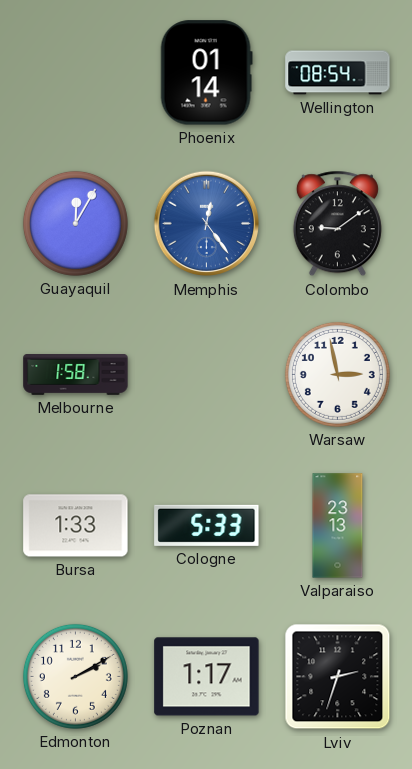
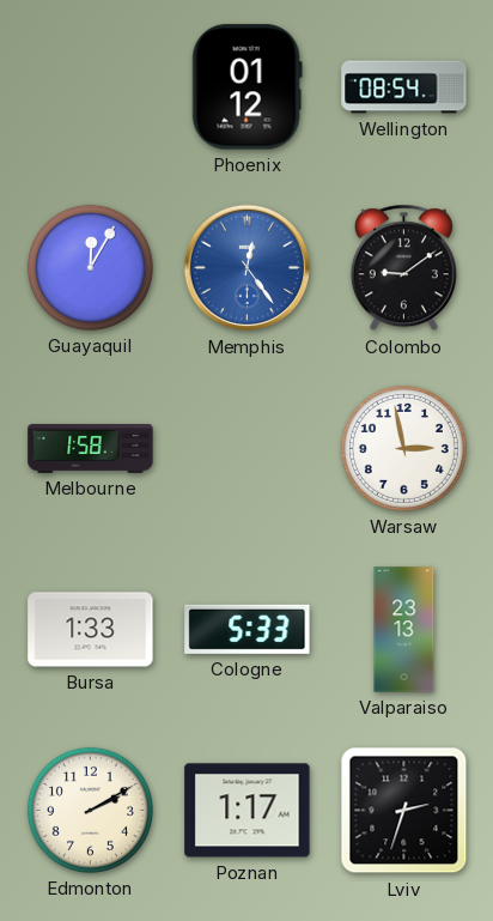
Phoenix: 01:14 -> 01:12 (246, 87)
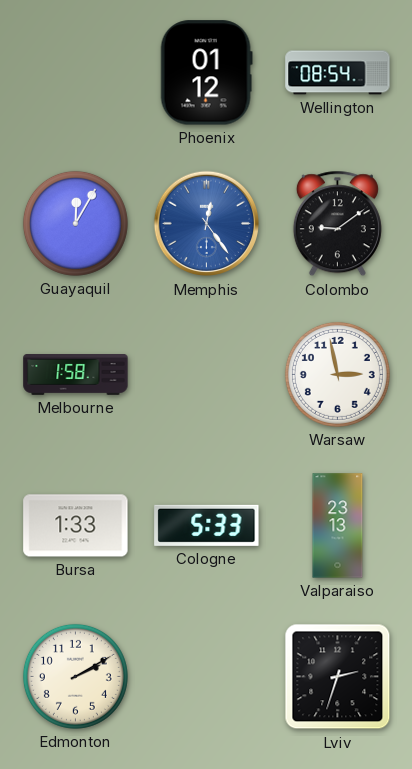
Poznan: 1:17 -> none (248, 811)
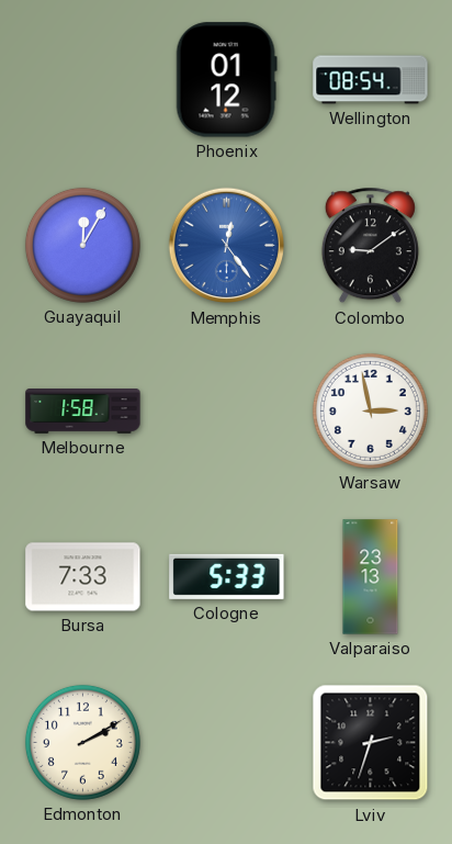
Bursa: 1:33 -> 7:33 (83, 577)
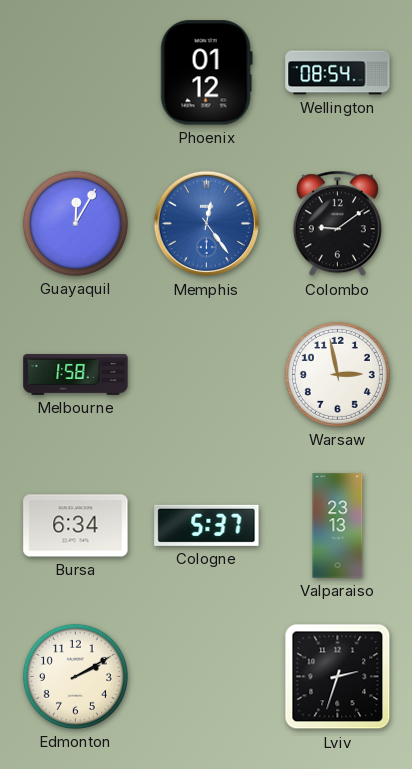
Bursa: 7:33 -> 6:34 (76, 526)
Cologne: 5:33 -> 5:37 (207, 525)
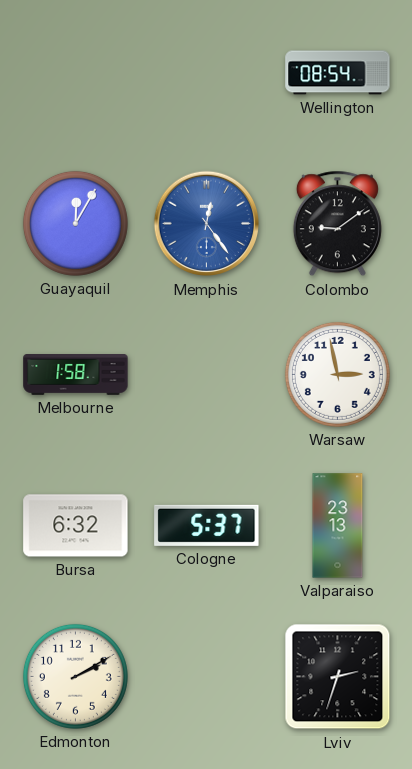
Phoenix: 01:12 -> none (206, 73)
Bursa: 6:34 -> 6:32 (76, 526)
